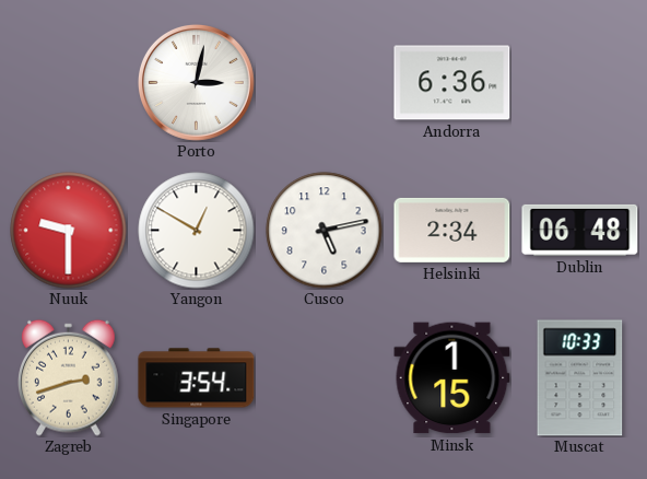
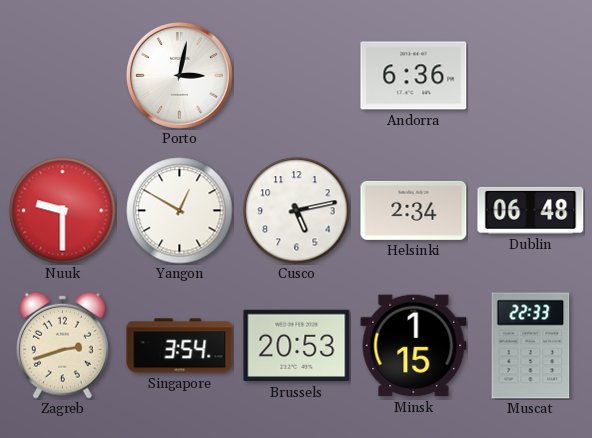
Brussels: none -> 20:53 (297, 346)
Muscat: 10:33 -> 22:33 (531, 346)
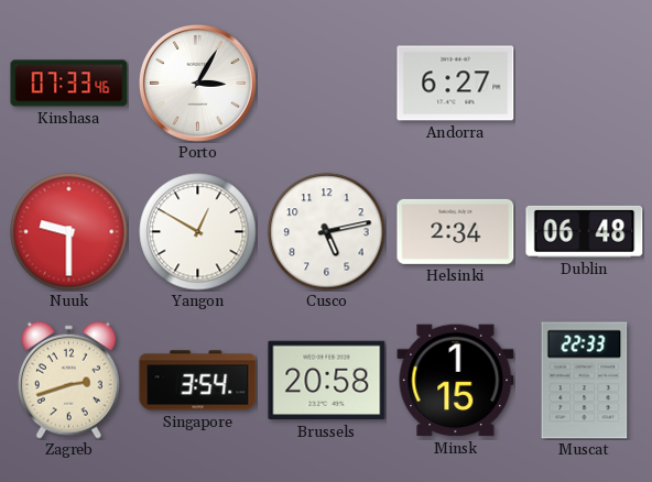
Kinshasa: none -> 07:33 (69, 84)
Porto: 3:02 -> 3:05 (197, 83)
Andorra: 6:36 -> 6:27 (456, 84)
Brussels: 20:53 -> 20:58 (327, 381)
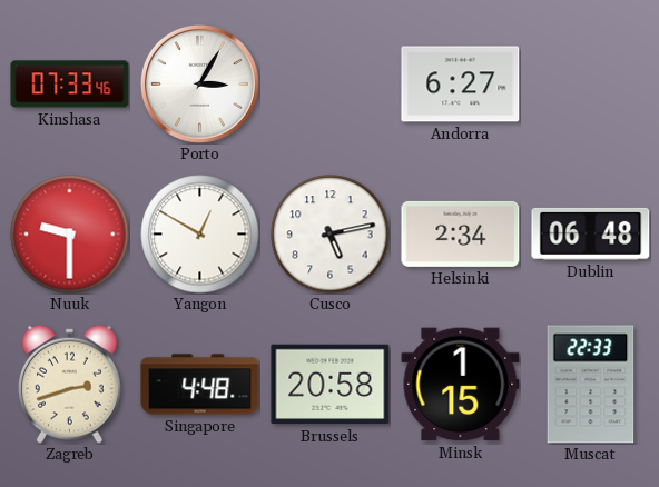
Singapore: 3:54 -> 4:48 (200, 385)
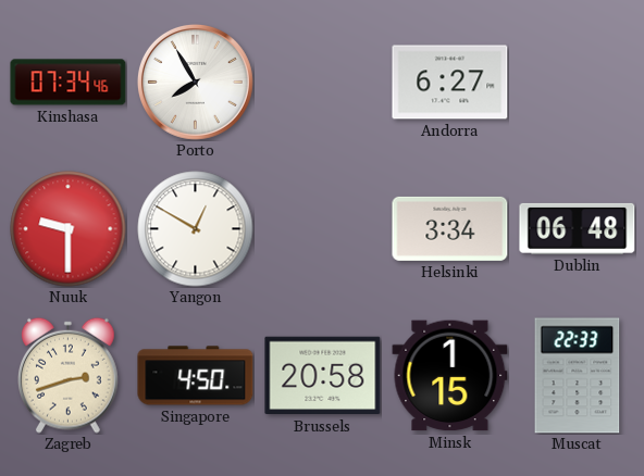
Kinshasa: 07:33 -> 07:34 (69, 83)
Porto: 3:05 -> 7:55 (195, 82)
Cusco: 5:13 -> none (331, 235)
Helsinki: 2:34 -> 3:34 (450, 228)
Singapore: 4:48 -> 4:50 (196, 376)
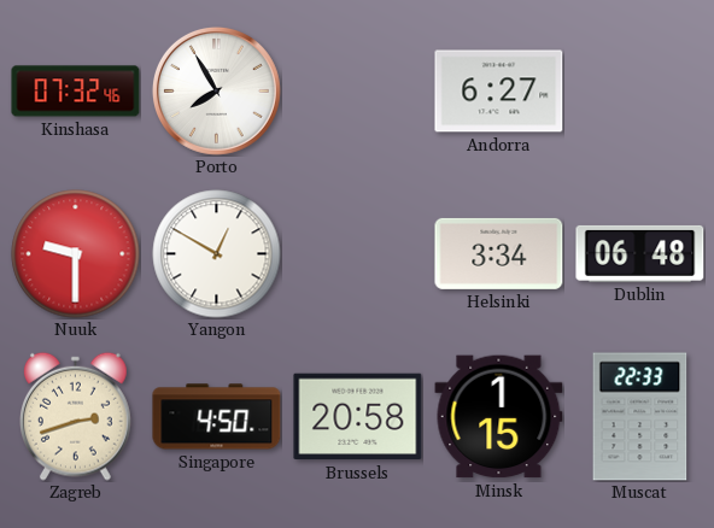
Kinshasa: 07:34 -> 07:32 (76, 92)
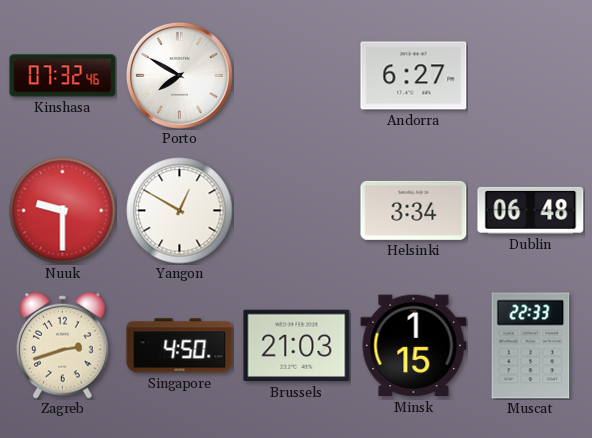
Porto: 7:55 -> 7:50 (179, 75)
Brussels: 20:58 -> 21:03 (297, 346)
